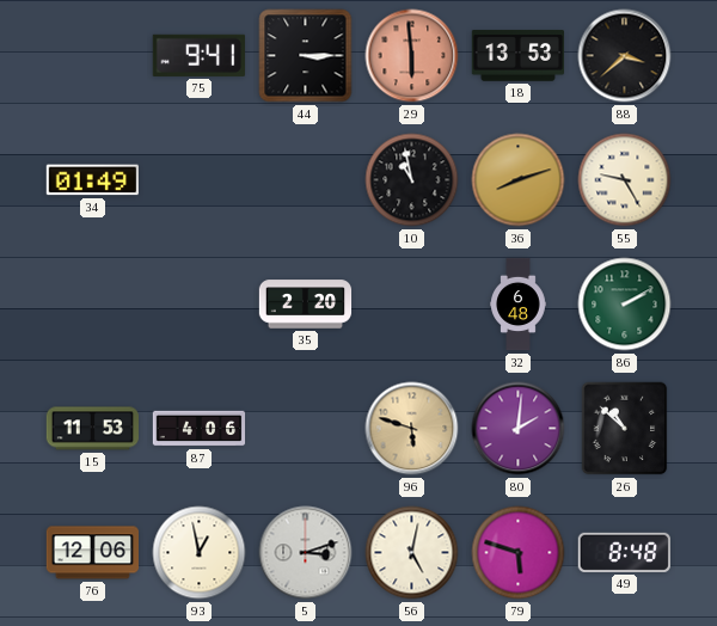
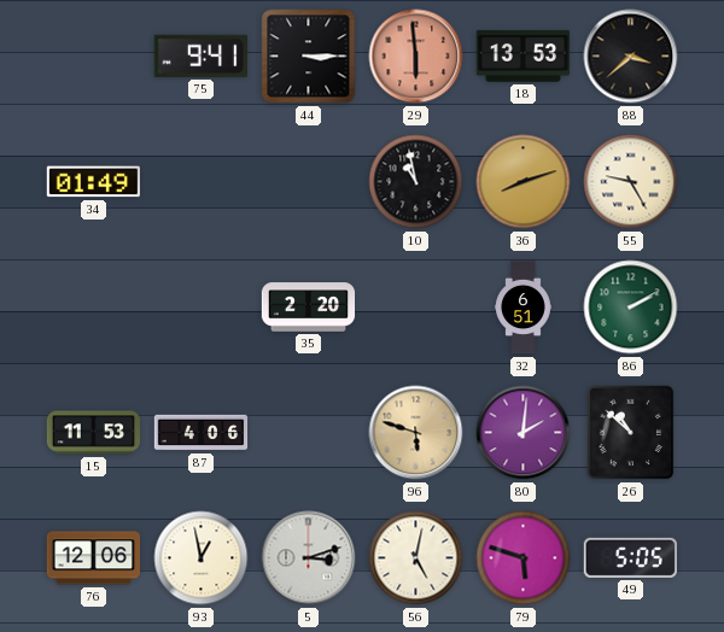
32: 6:48 -> 6:51 (524, 308)
49: 8:48 -> 5:05 (630, 557)
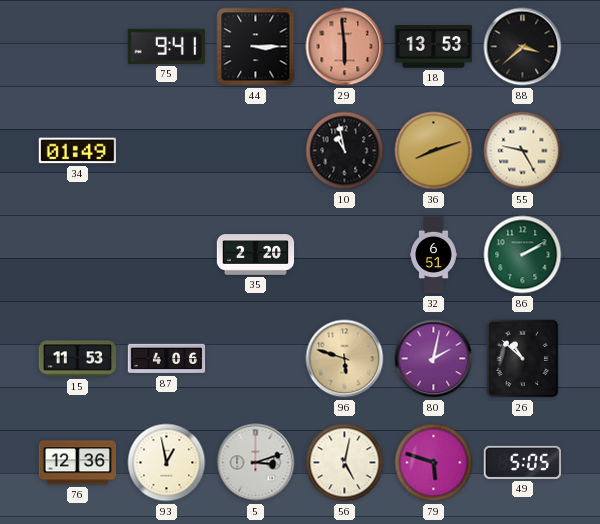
80: 2:01 -> 2:02 (434, 359)
76: 12:06 -> 12:36 (77, 463)
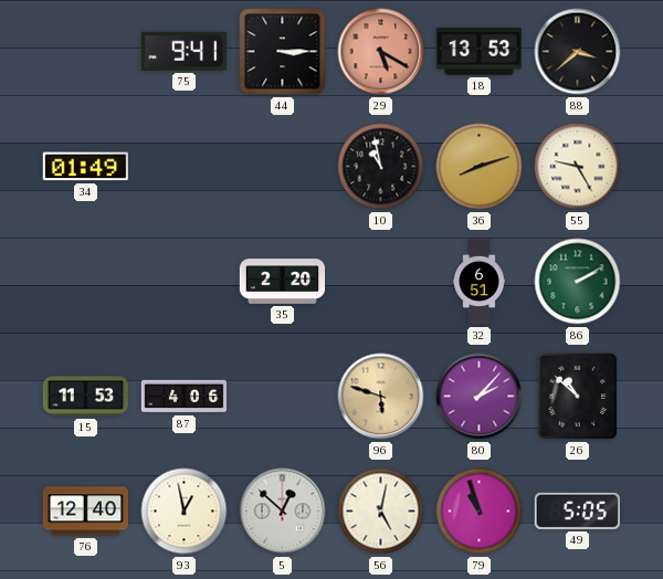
29: 5:59 -> 5:20 (381, 52)
80: 2:02 -> 2:07 (480, 397)
76: 12:36 -> 12:40 (85, 512)
5: 3:12 -> 12:52 (283, 512)
79: 5:48 -> 10:57 (480, 512)
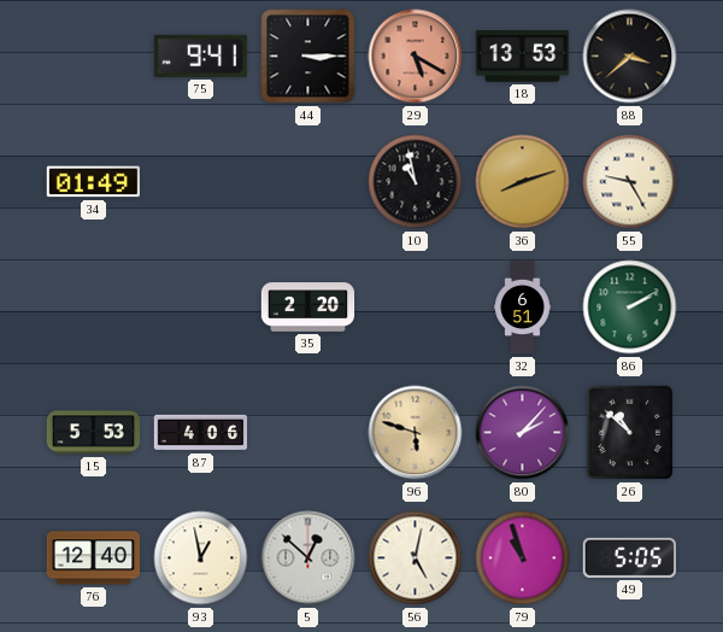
15: 11:53 -> 5:53 (94, 433)
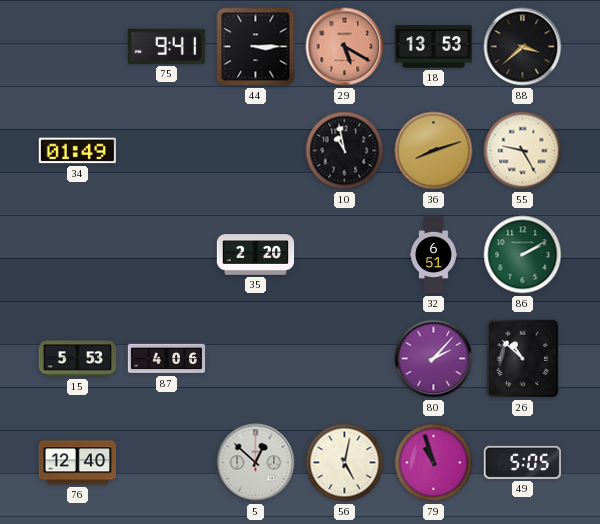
96: 5:48 -> none (416, 433)
93: 12:58 -> none (201, 558)
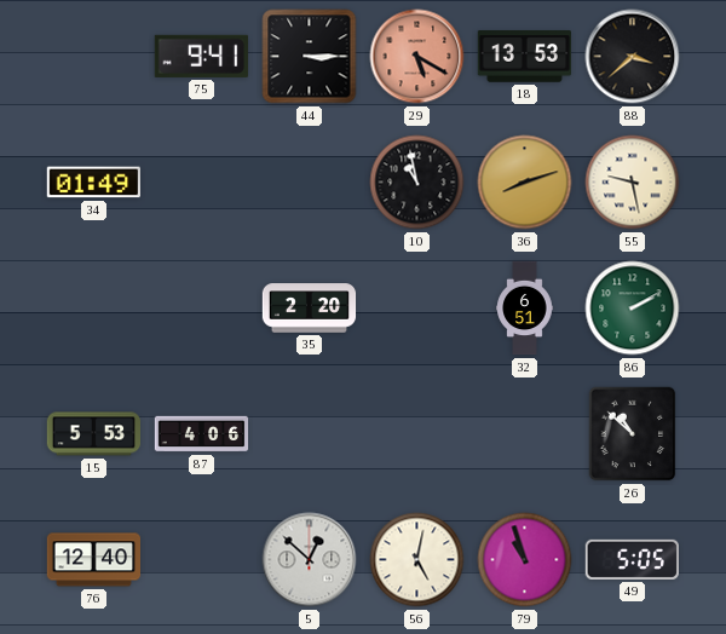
55: 9:25 -> 9:28 (633, 183)
80: 2:07 -> none (434, 359)
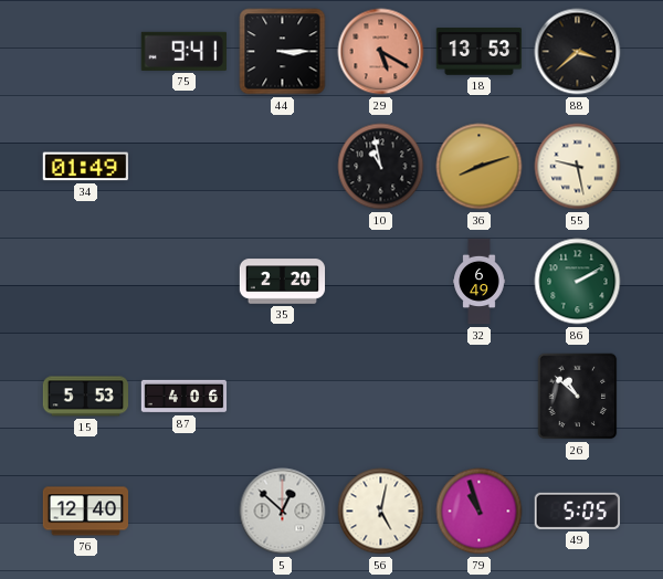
32: 6:51 -> 6:49 (480, 282)
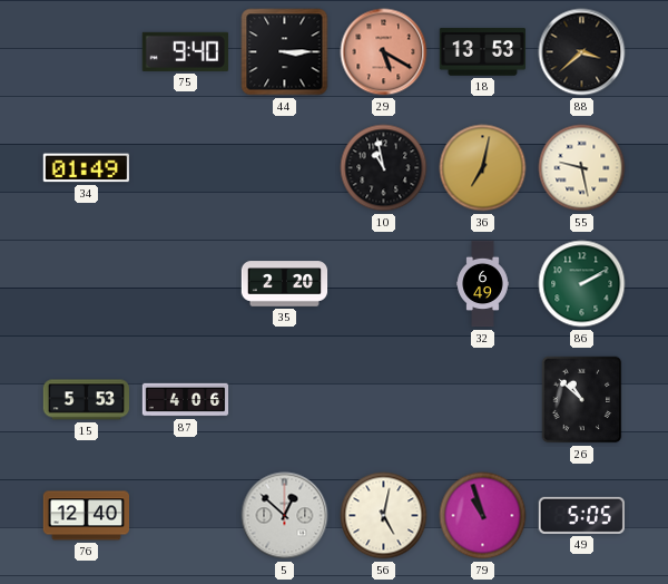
75: 9:41 -> 9:40 (185, 51)
36: 8:12 -> 7:02 (483, 168)
